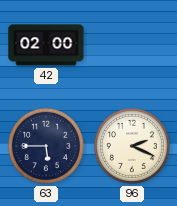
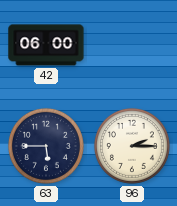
42: 02:00 -> 06:00 (46, 45)
96: 2:19 -> 2:15 (132, 146)
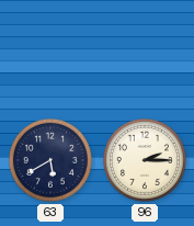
42: 06:00 -> none (46, 45)
63: 5:45 -> 5:40 (50, 160)
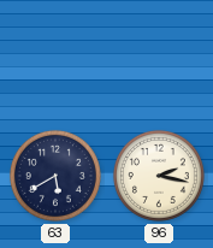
96: 2:15 -> 2:17 (159, 176)
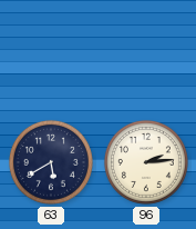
96: 2:17 -> 2:14 (146, 162)
